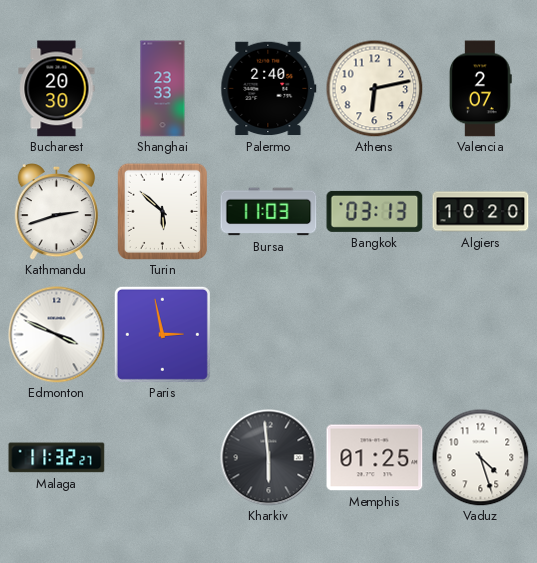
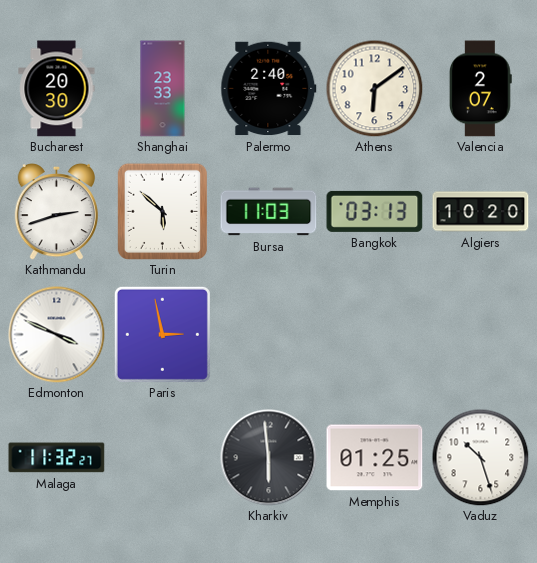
Athens: 6:13 -> 6:09 (374, 88)
Vaduz: 4:27 -> 10:27 (480, 457)
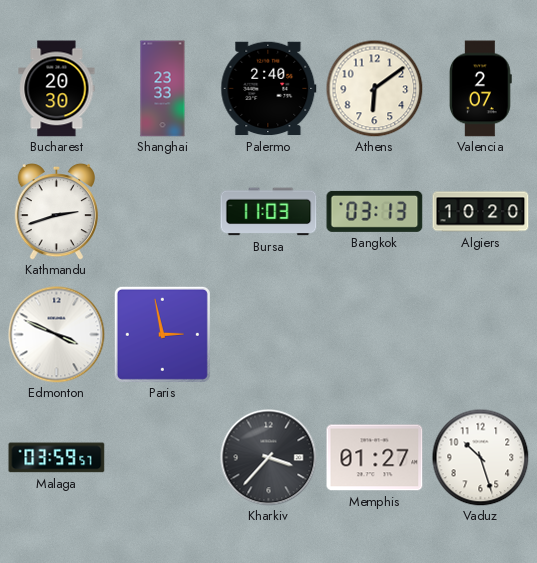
Turin: 5:52 -> none (162, 211)
Malaga: 11:32 -> 03:59 (57, 458)
Kharkiv: 5:59 -> 3:37 (269, 458)
Memphis: 01:25 -> 01:27 (375, 458)
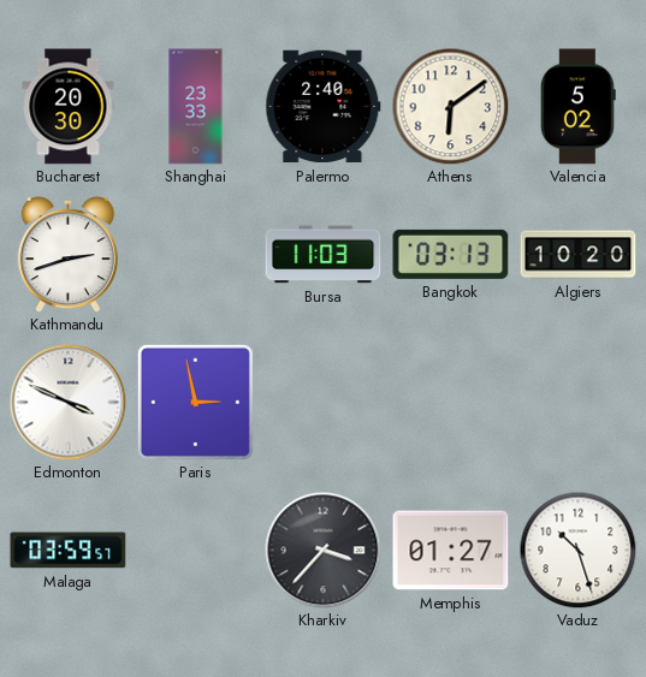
Valencia: 2:07 -> 5:02 (577, 107)
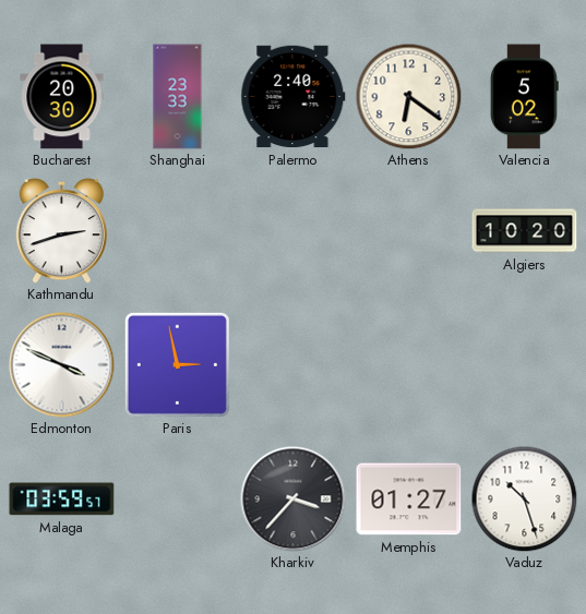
Athens: 6:09 -> 6:21 (408, 96)
Bursa: 11:03 -> none (324, 255)
Bangkok: 03:13 -> none (451, 254)
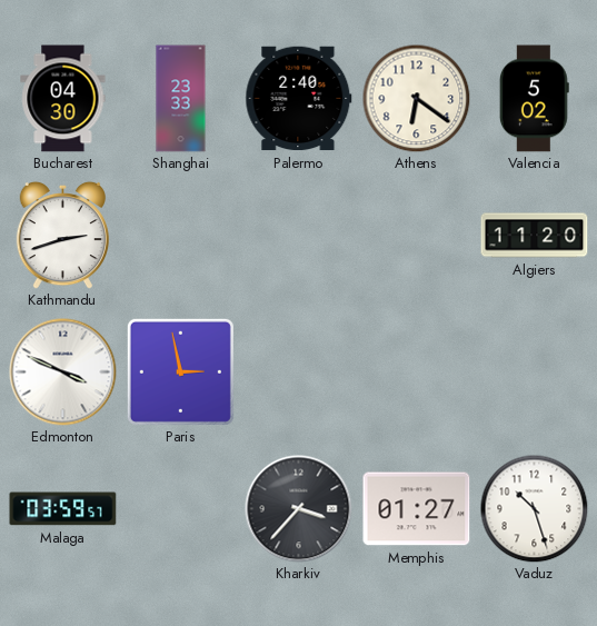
Bucharest: 20:30 -> 04:30 (63, 99)
Algiers: 10:20 -> 11:20 (535, 236)
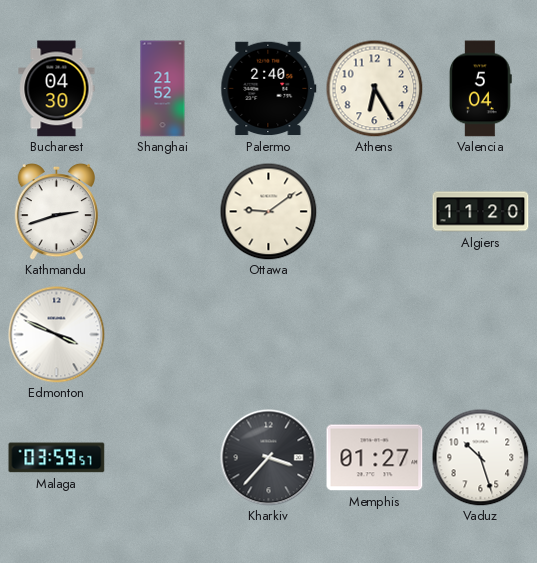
Shanghai: 23:33 -> 21:52 (163, 89)
Athens: 6:21 -> 6:25 (374, 88)
Valencia: 5:02 -> 5:04 (480, 89)
Ottawa: none -> 9:09 (268, 211)
Paris: 2:58 -> none (180, 371)
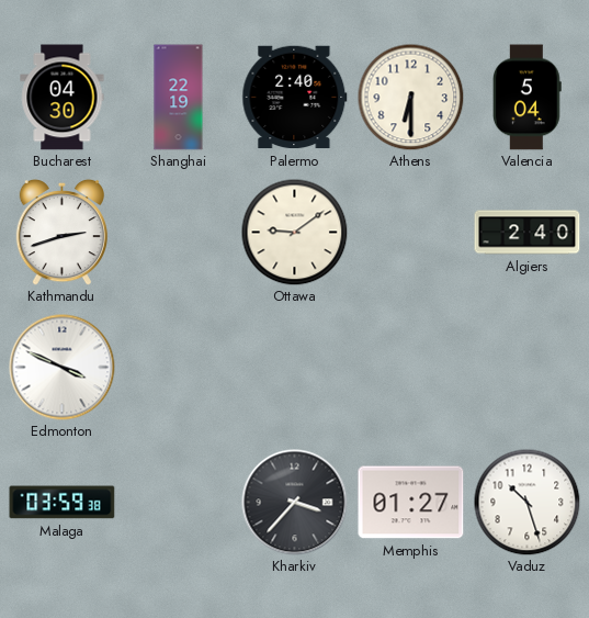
Shanghai: 21:52 -> 22:19 (179, 98)
Athens: 6:25 -> 6:30 (410, 97)
Algiers: 11:20 -> 2:40 (528, 233)
Malaga: 03:59:57 -> 03:59:38 (63, 503)
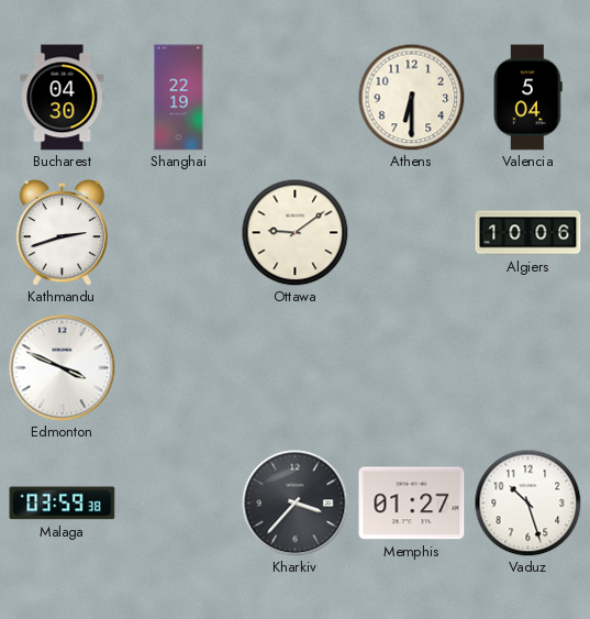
Palermo: 2:40 -> none (295, 98)
Algiers: 2:40 -> 10:06 (528, 233)
